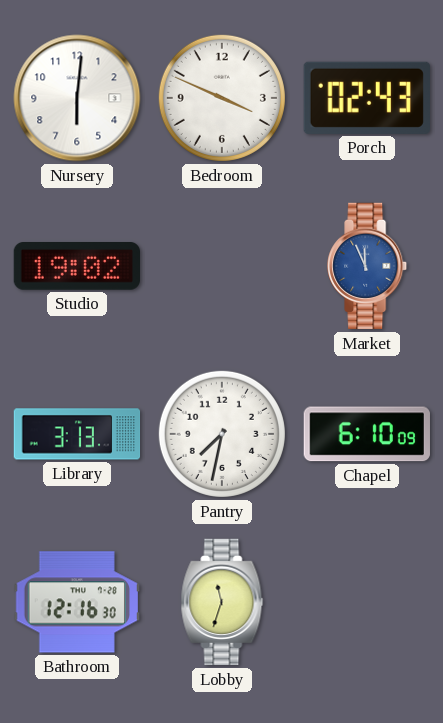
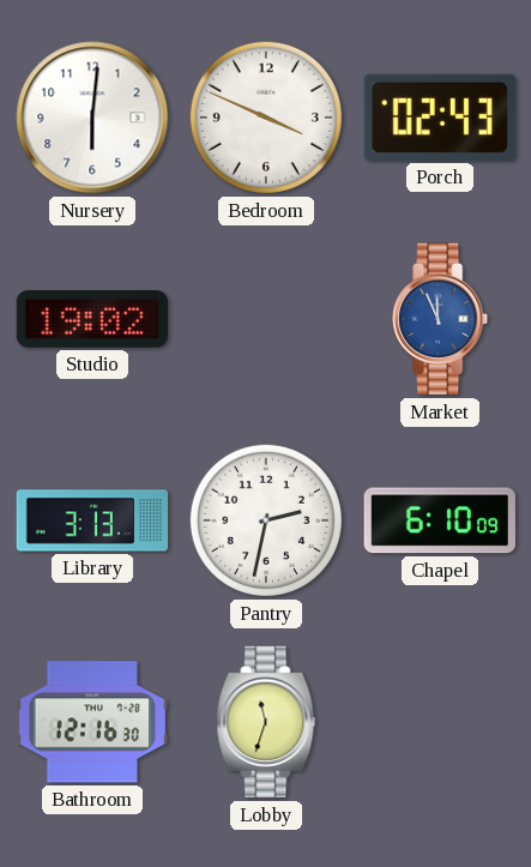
Pantry: 7:32 -> 2:32 (266, 520)
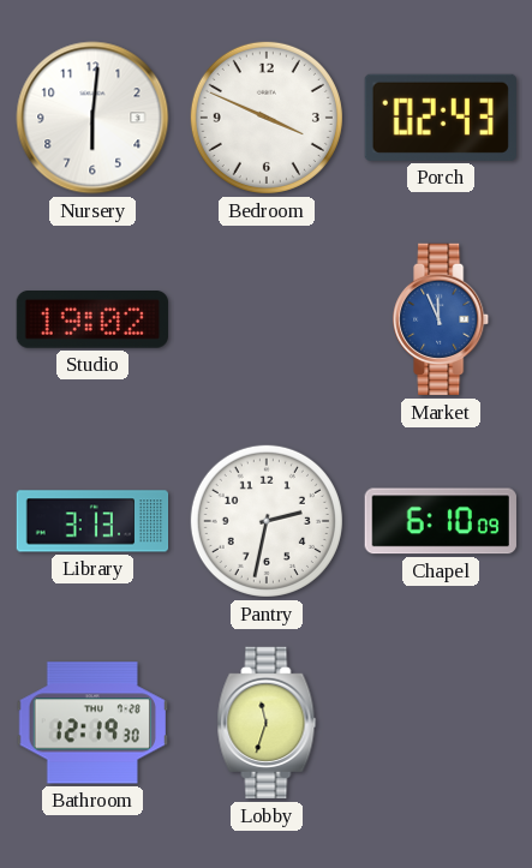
Bathroom: 12:16 -> 12:19 (91, 723)
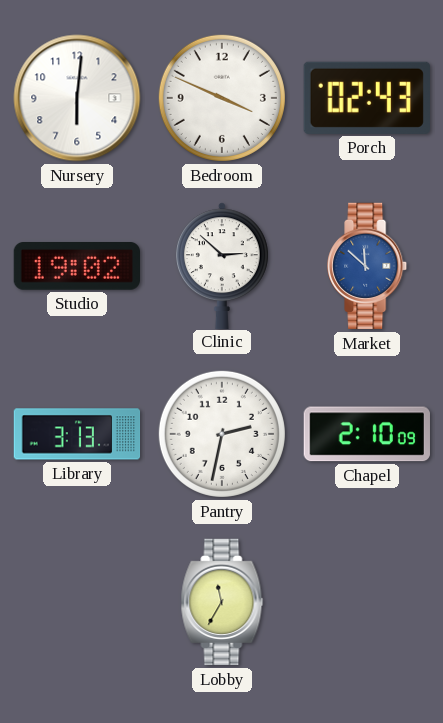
Clinic: none -> 2:52 (222, 265)
Market: 11:56 -> 11:52 (368, 266)
Chapel: 6:10 -> 2:10 (367, 434)
Bathroom: 12:19 -> none (91, 723)
Lobby: 11:33 -> 11:35 (222, 602)
